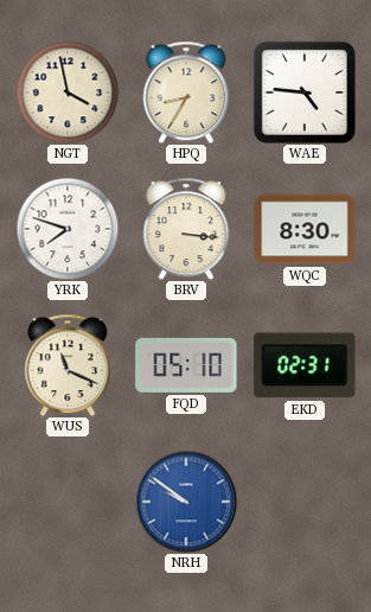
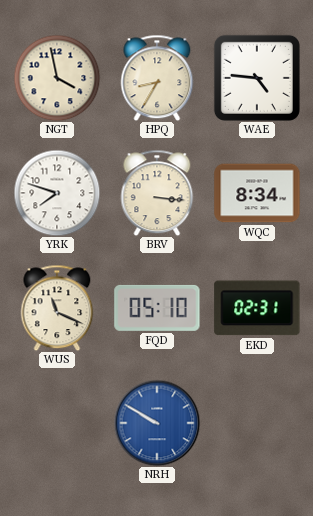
WQC: 8:30 -> 8:34 (257, 193)
NRH: 9:51 -> 9:50 (157, 423)
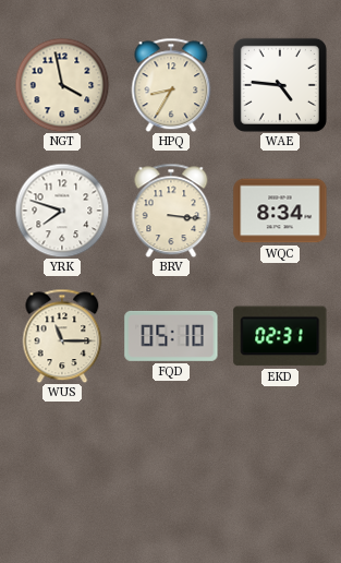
WUS: 11:19 -> 11:15 (62, 336)
NRH: 9:50 -> none (157, 423)
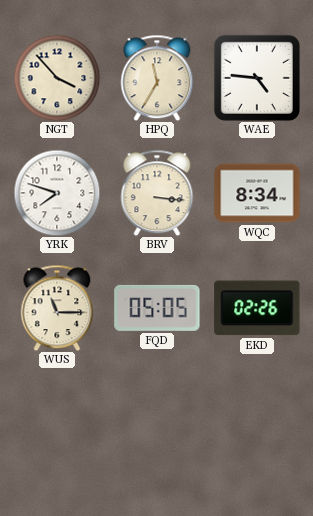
NGT: 3:58 -> 3:53 (57, 78)
HPQ: 8:35 -> 11:35 (157, 78)
FQD: 05:10 -> 05:05 (157, 308)
EKD: 02:31 -> 02:26 (257, 308)
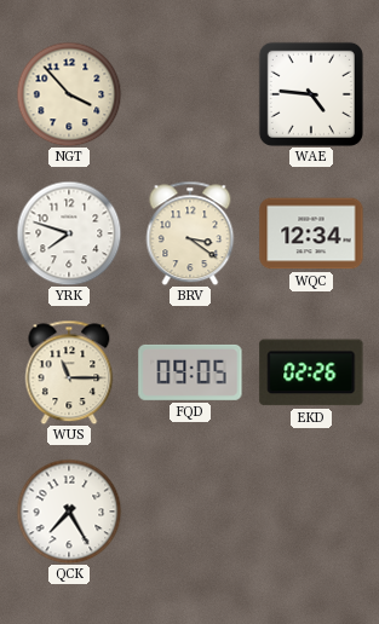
HPQ: 11:35 -> none (157, 78)
BRV: 3:16 -> 3:21 (190, 233)
WQC: 8:34 -> 12:34 (311, 233)
FQD: 05:05 -> 09:05 (190, 372)
QCK: none -> 7:25 (69, 512)
